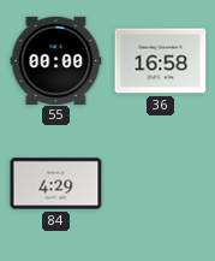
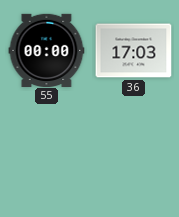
36: 16:58 -> 17:03 (134, 51)
84: 4:29 -> none (56, 184)
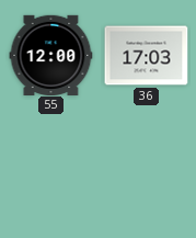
55: 00:00 -> 12:00 (51, 55)
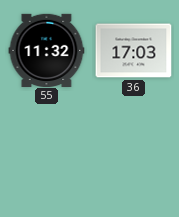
55: 12:00 -> 11:32 (47, 50)
